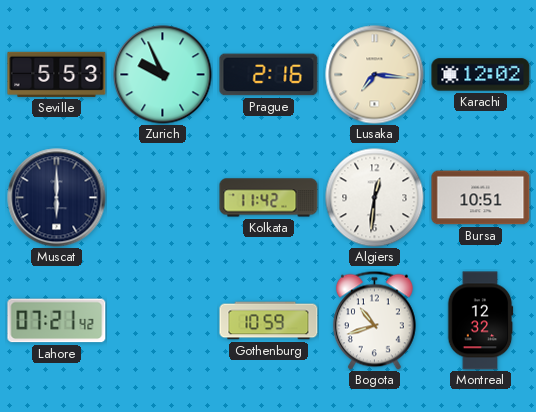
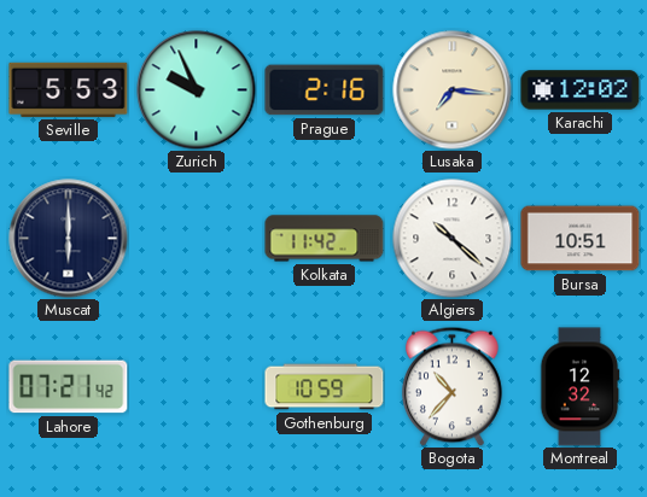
Algiers: 12:31 -> 10:22 (453, 239)
Bogota: 10:42 -> 10:37 (453, 386)
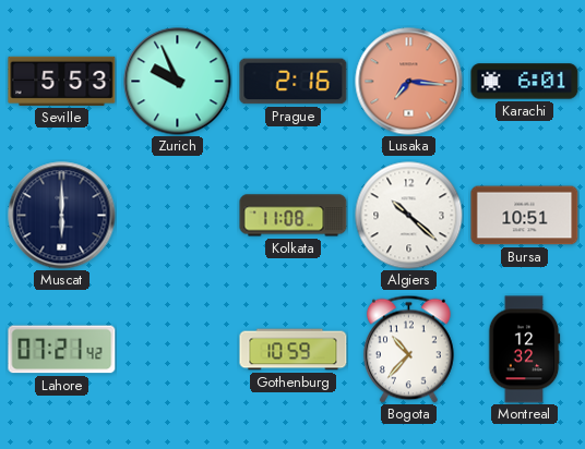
Lusaka dial: cream -> salmon (409, 82)
Karachi: 12:02 -> 6:01 (525, 82)
Kolkata: 11:42 -> 11:08 (294, 216)
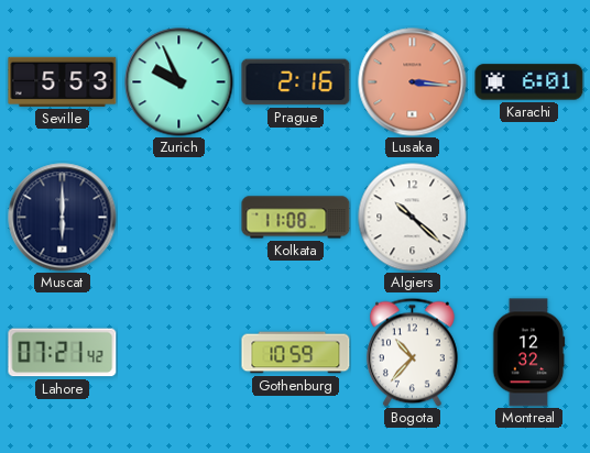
Lusaka: 7:16 -> 3:16 (413, 82)
Bursa: 10:51 -> none (525, 216)
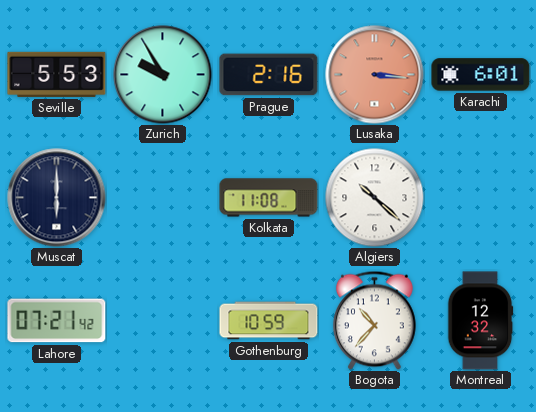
Zurich: 9:56 -> 9:55 (163, 75)
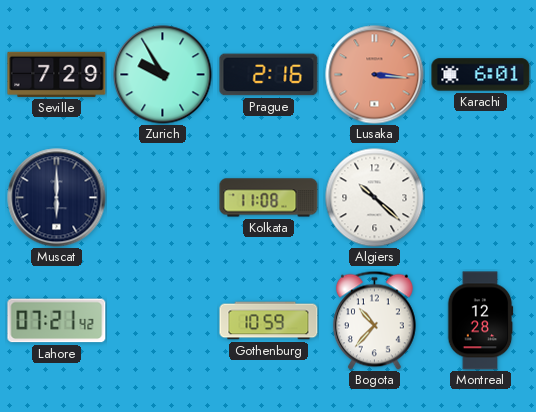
Seville: 5:53 -> 7:29 (57, 74)
Montreal: 12:32 -> 12:28 (480, 321)
